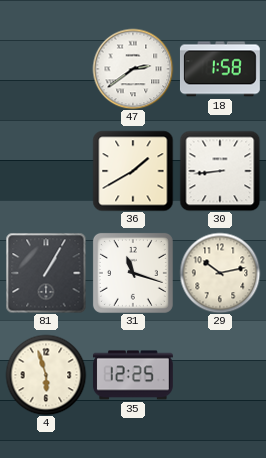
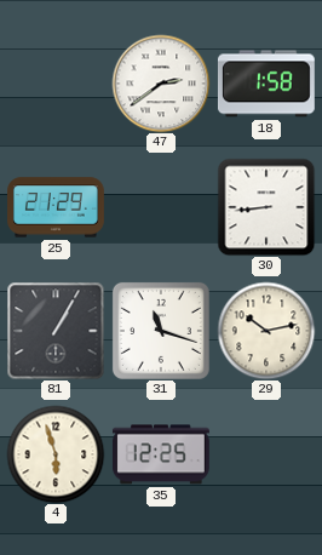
25: none -> 21:29 (57, 207)
36: 1:40 -> none (133, 171)
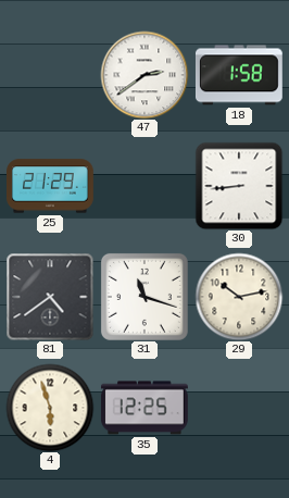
81: 1:05 -> 4:39 (50, 297)
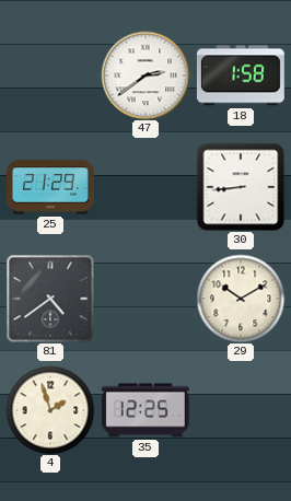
31: 11:18 -> none (144, 297)
29: 10:13 -> 10:10 (241, 299)
4: 5:57 -> 1:57 (50, 410)
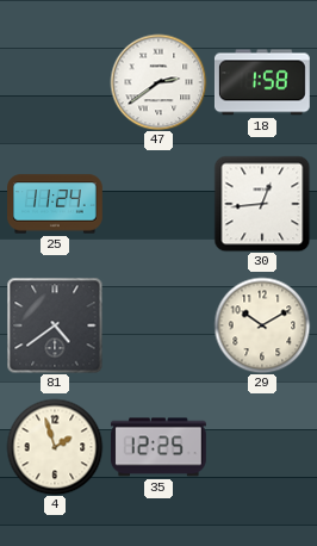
25: 21:29 -> 11:24 (56, 204)
30: 8:44 -> 12:44 (262, 204)
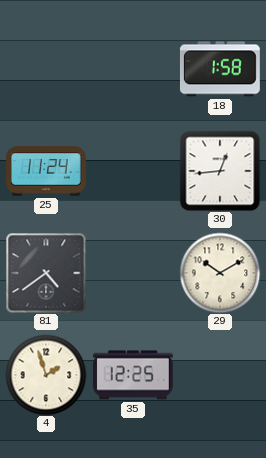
47: 2:39 -> none (158, 82)
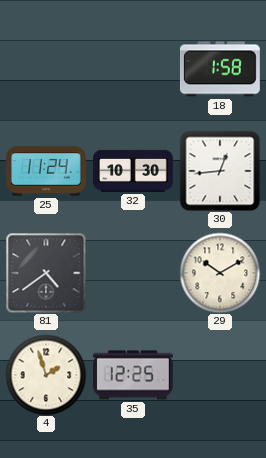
32: none -> 10:30 (134, 171)
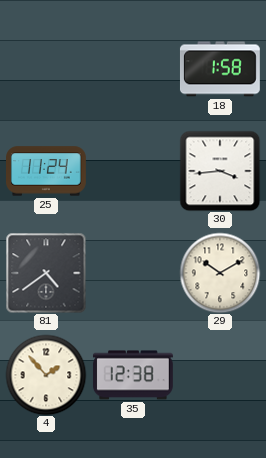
32: 10:30 -> none (134, 171)
30: 12:44 -> 3:44 (220, 171)
4: 1:57 -> 1:53 (46, 375)
35: 12:25 -> 12:38 (133, 375)
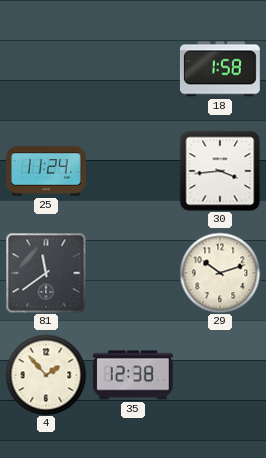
81: 4:39 -> 11:39 (46, 273)
29: 10:10 -> 10:12 (220, 273)
